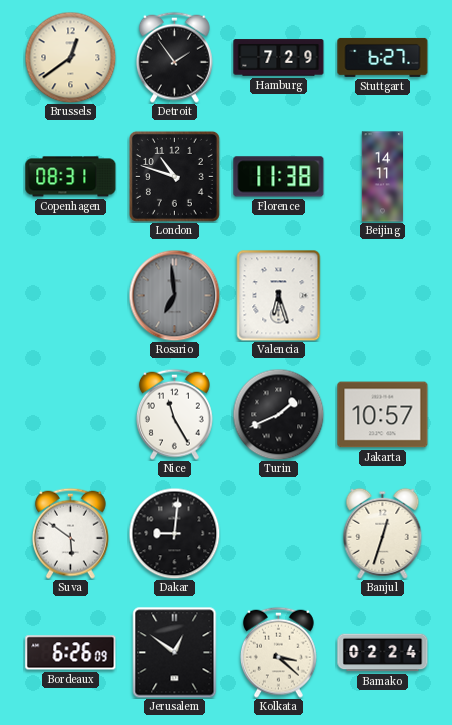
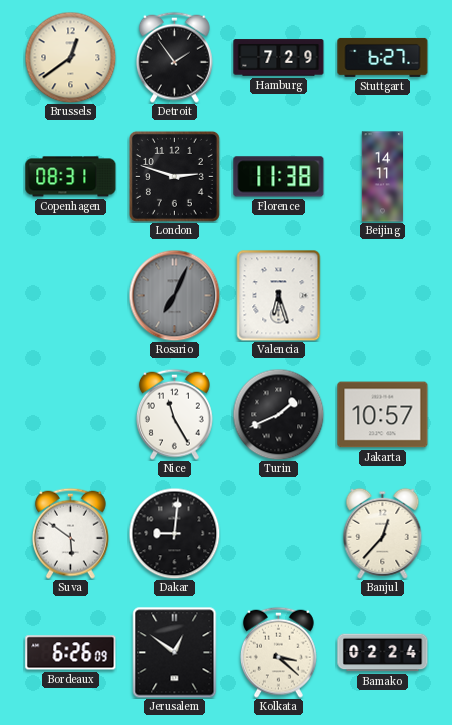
London: 10:48 -> 2:48 (174, 176)
Rosario: 6:59 -> 7:04 (174, 295)
Banjul: 12:33 -> 12:37 (383, 533)
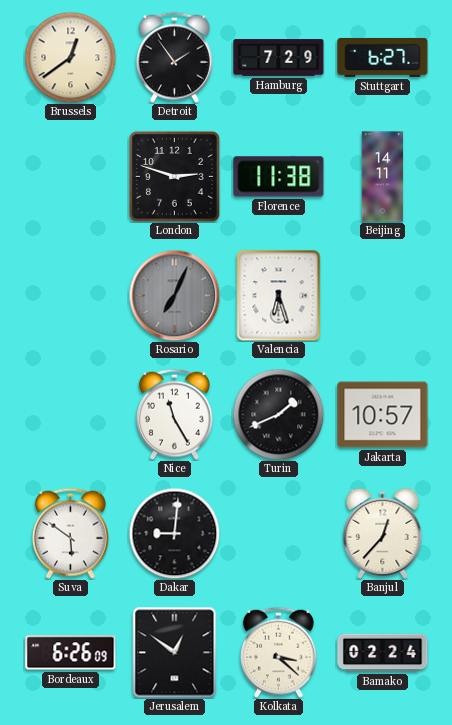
Copenhagen: 08:31 -> none (71, 177)
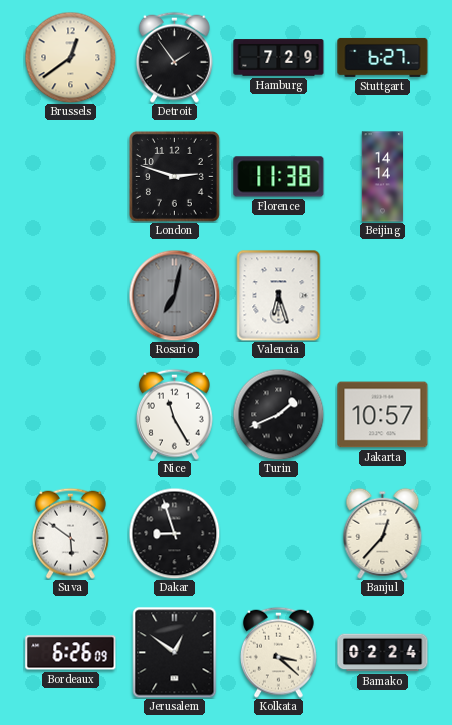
Beijing: 14:11 -> 14:14 (383, 177)
Rosario: 7:04 -> 7:02 (174, 295)
Dakar: 9:01 -> 8:57 (174, 533)
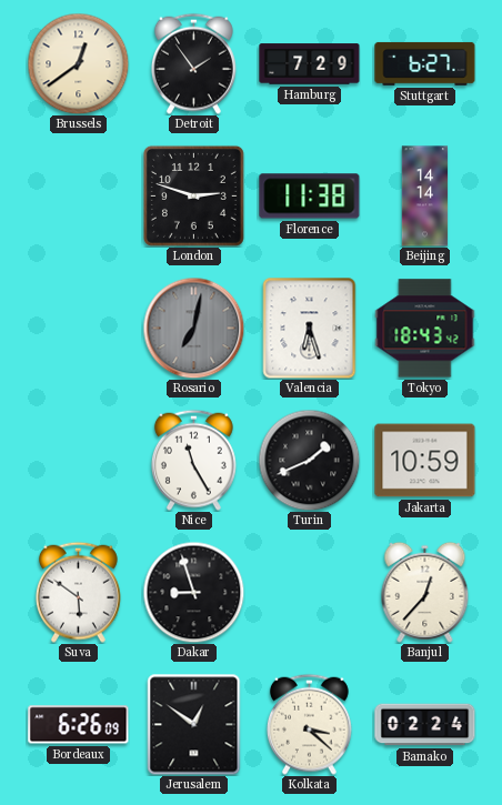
Tokyo: none -> 18:43 (425, 329)
Jakarta: 10:57 -> 10:59 (425, 461)
